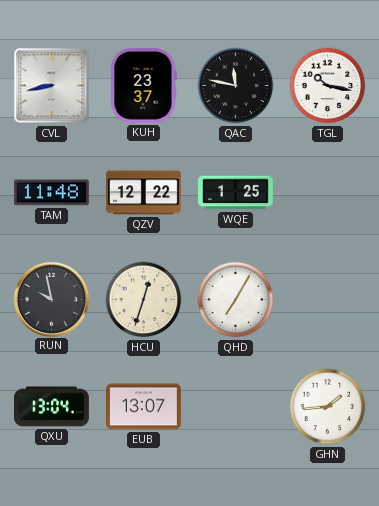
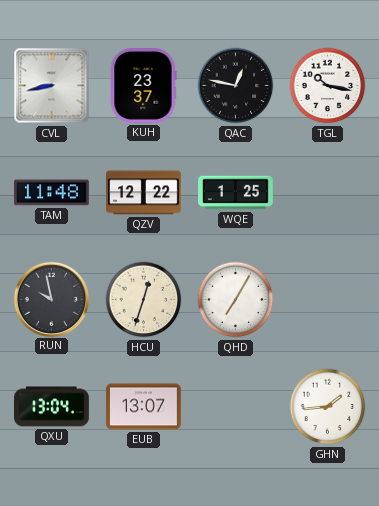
QAC: 11:47 -> 12:47 (236, 86)
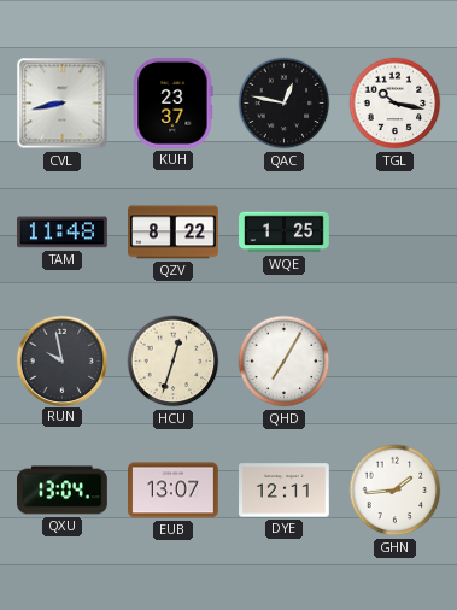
QZV: 12:22 -> 8:22 (174, 233)
DYE: none -> 12:11 (285, 491)
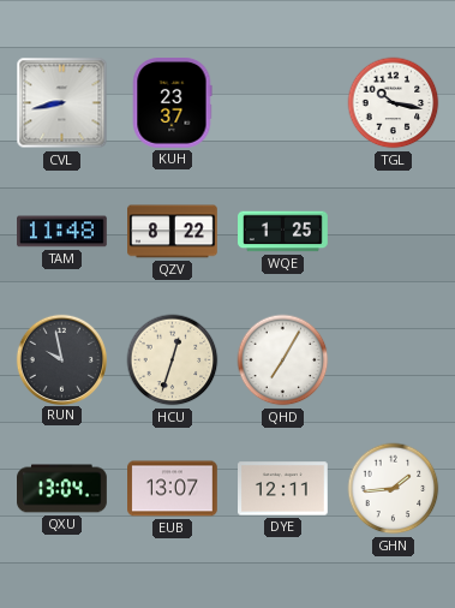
QAC: 12:47 -> none (285, 104)
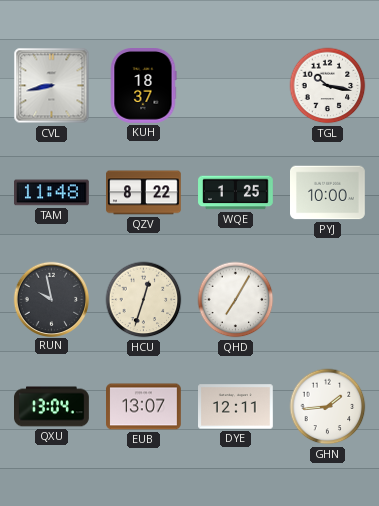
KUH: 23:37 -> 18:37 (143, 86)
PYJ: none -> 10:00 (328, 193)
